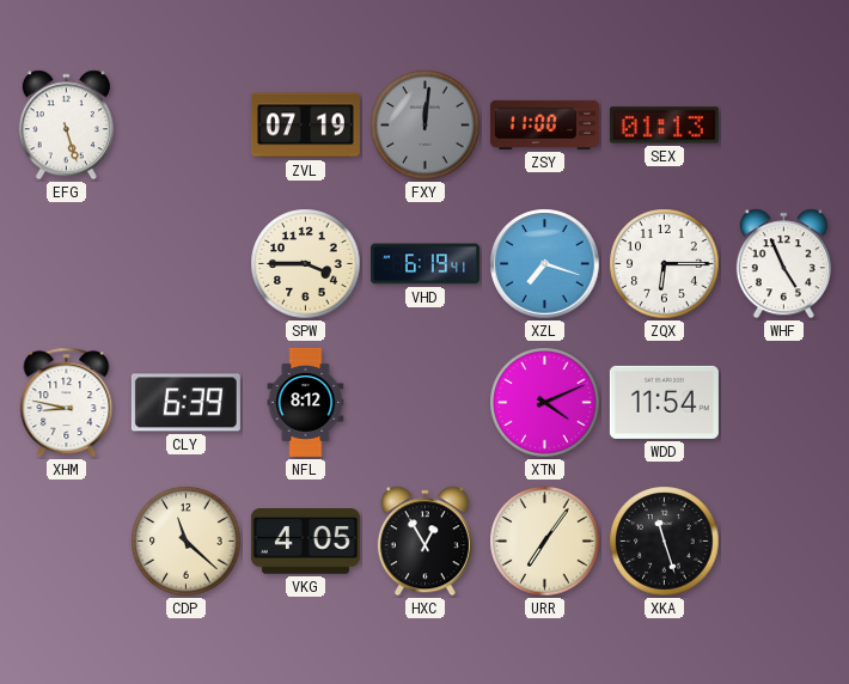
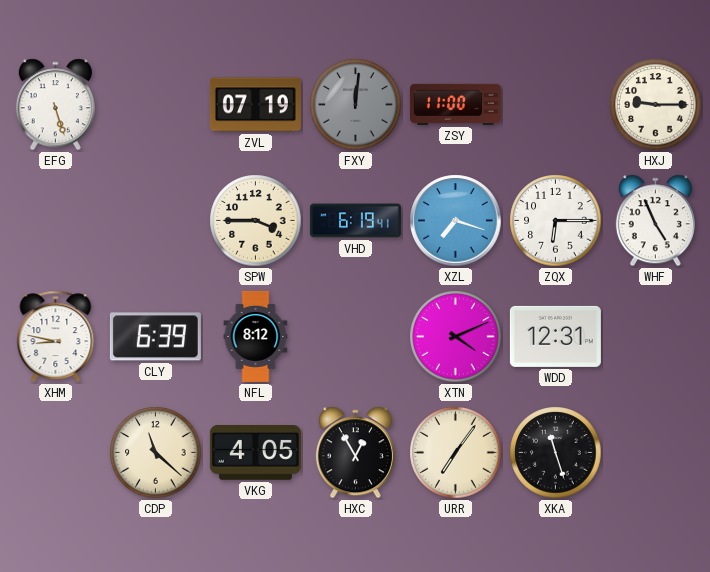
SEX: 01:13 -> none (664, 126)
HXJ: none -> 9:15 (656, 105)
WDD: 11:54 -> 12:31 (555, 336)
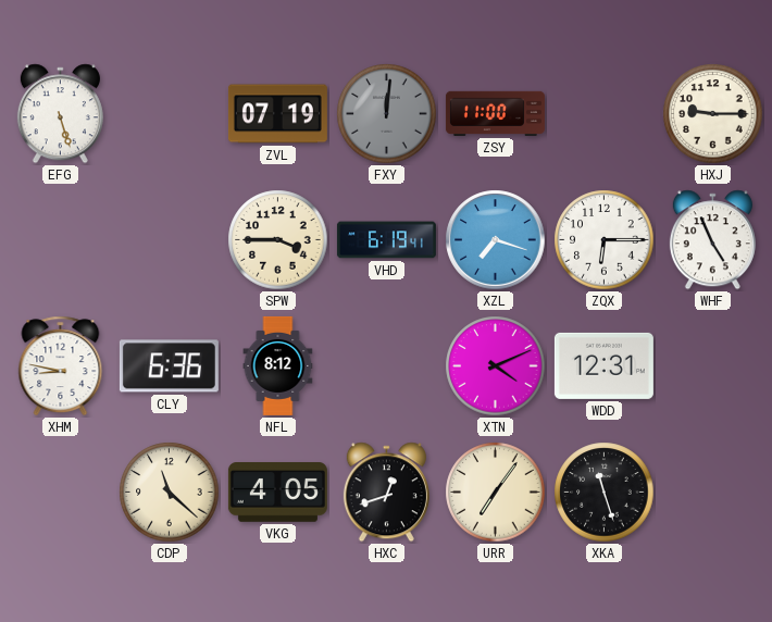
CLY: 6:39 -> 6:36 (169, 366)
HXC: 12:55 -> 12:42 (386, 493)
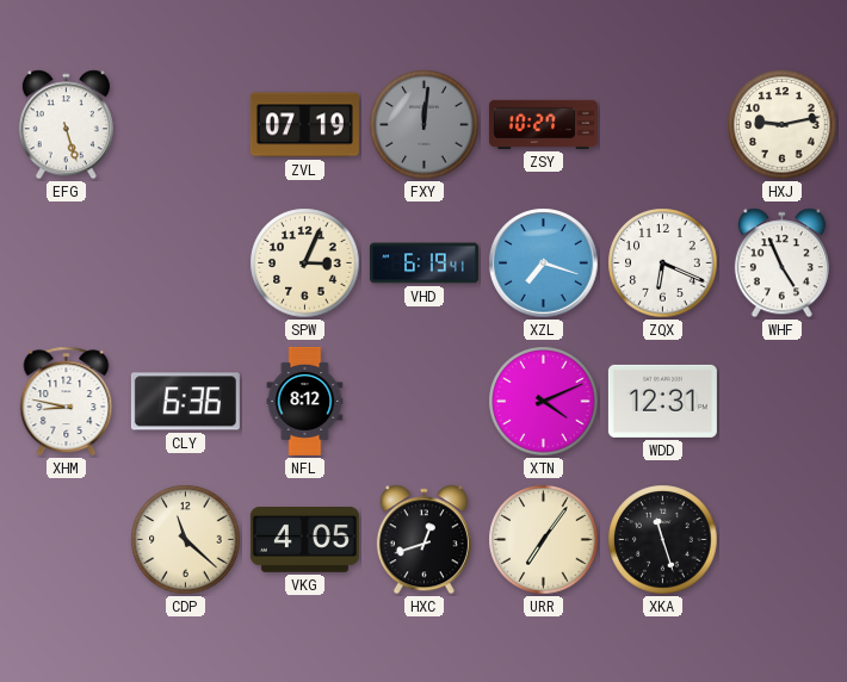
ZSY: 11:00 -> 10:27 (543, 124)
HXJ: 9:15 -> 9:13 (783, 125)
SPW: 3:45 -> 3:04 (305, 263)
ZQX: 6:15 -> 6:19 (663, 263)
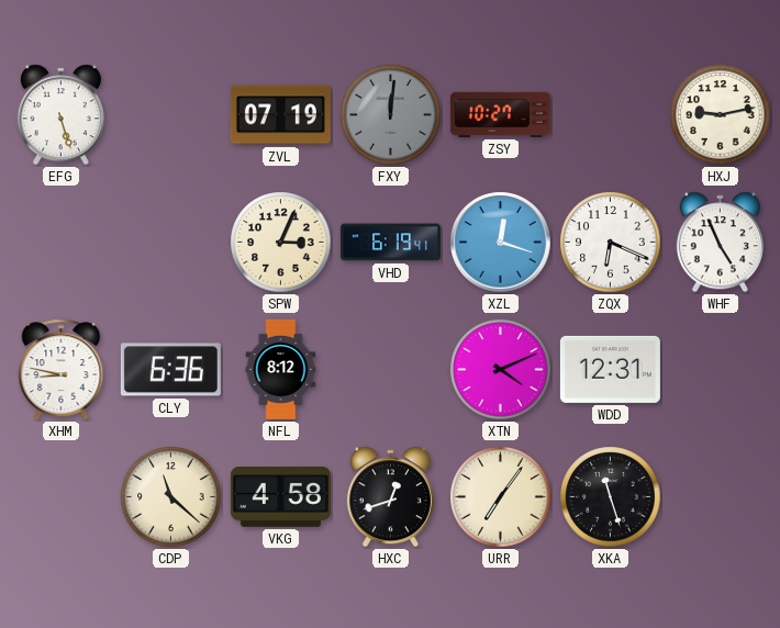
XZL: 7:18 -> 12:18 (501, 243)
VKG: 4:05 -> 4:58 (280, 497)
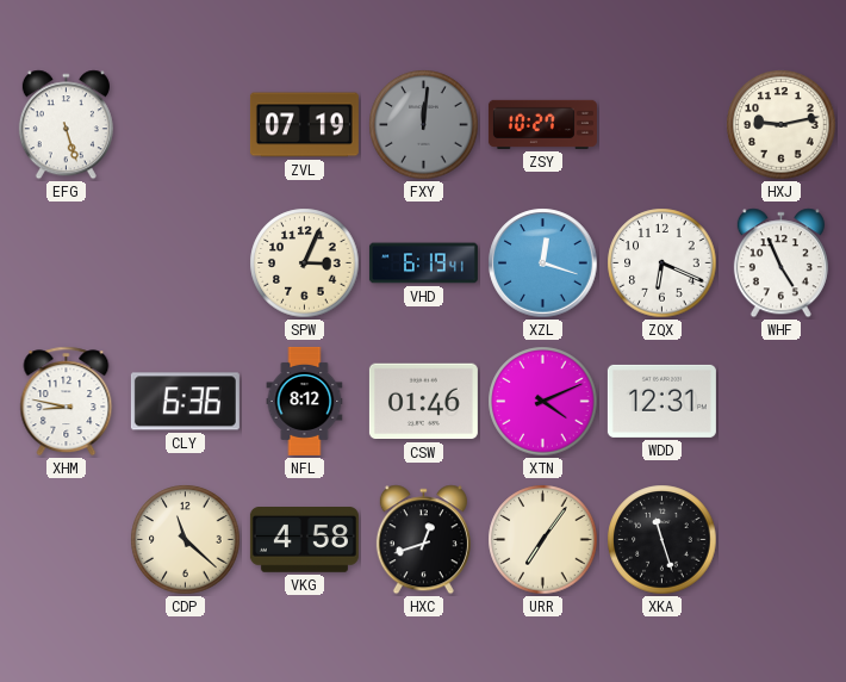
CSW: none -> 01:46 (423, 402)
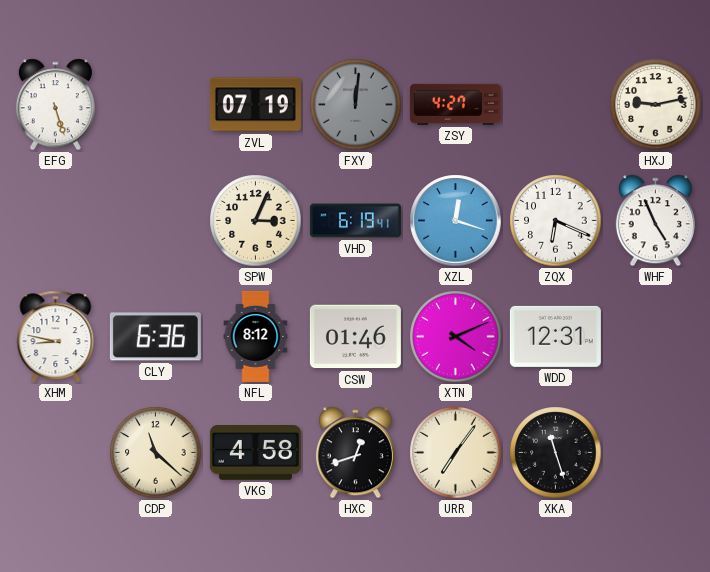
ZSY: 10:27 -> 4:27 (455, 104)
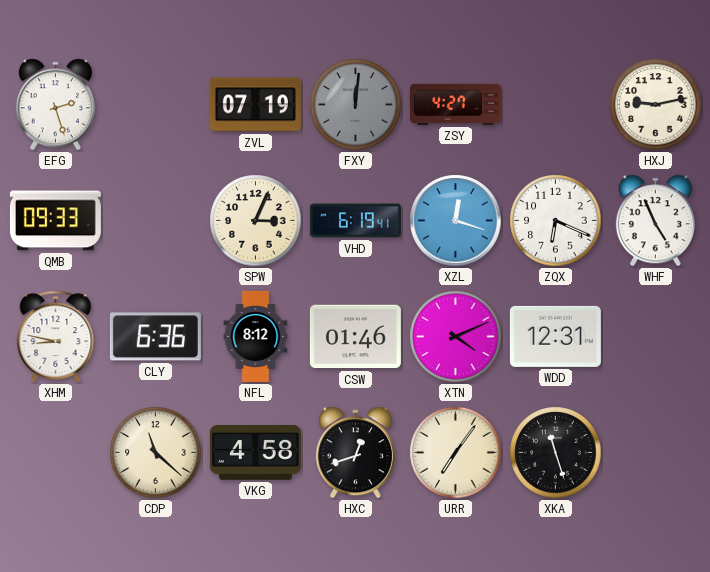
EFG: 5:27 -> 2:27 (55, 105)
QMB: none -> 09:33 (55, 221)
